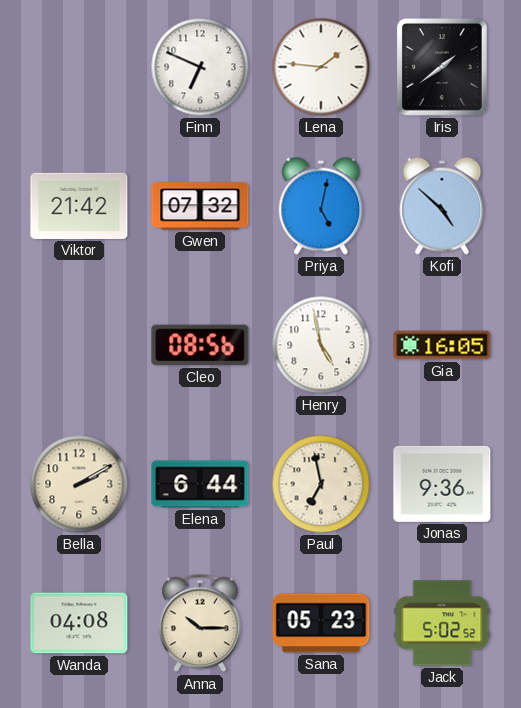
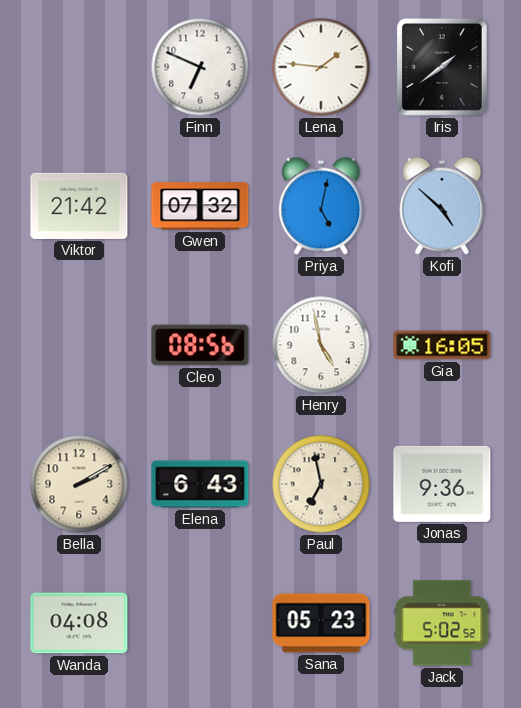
Elena: 6:44 -> 6:43 (200, 484)
Anna: 10:15 -> none (200, 623)
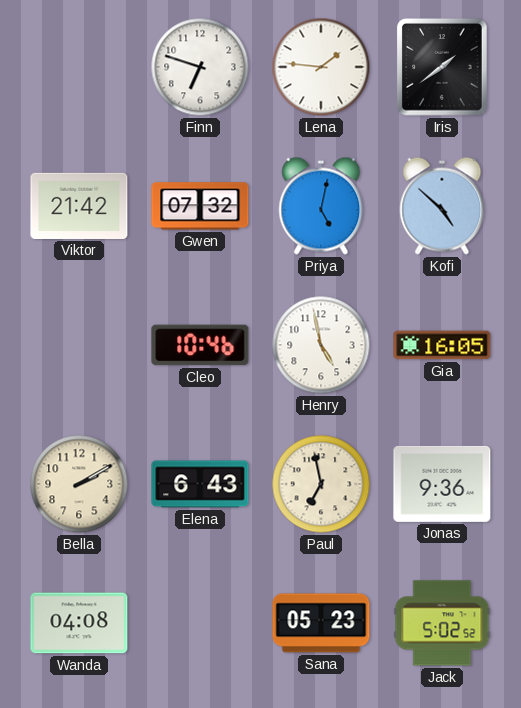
Finn: 6:49 -> 6:48 (200, 67)
Cleo: 08:56 -> 10:46 (200, 345)
